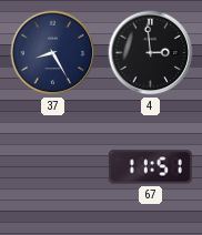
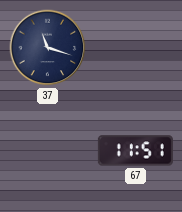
37: 8:25 -> 11:18 (48, 48)
4: 2:59 -> none (151, 53)
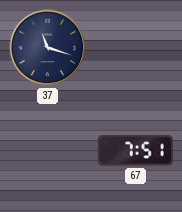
67: 11:51 -> 7:51 (135, 151)
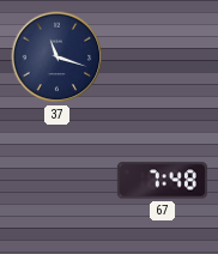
67: 7:51 -> 7:48 (162, 181)
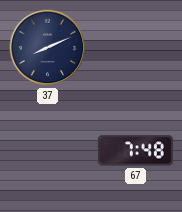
37: 11:18 -> 8:11 (48, 48)
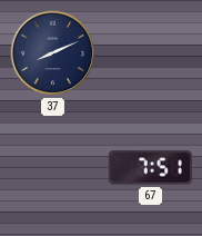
67: 7:48 -> 7:51 (150, 168)
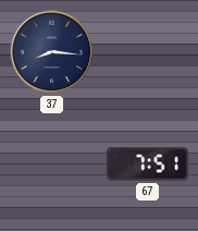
37: 8:11 -> 8:16 (52, 52)
